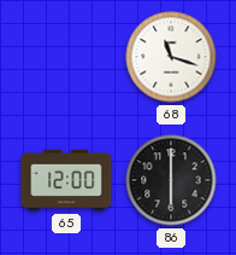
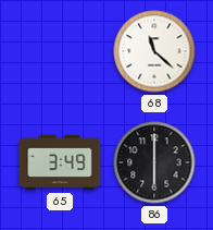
68: 11:18 -> 11:22 (154, 51)
65: 12:00 -> 3:49 (60, 162)
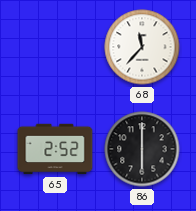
68: 11:22 -> 11:37 (142, 47)
65: 3:49 -> 2:52 (55, 149)
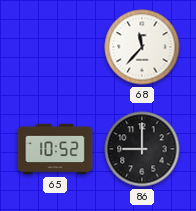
65: 2:52 -> 10:52 (55, 149)
86: 6:00 -> 9:00 (142, 149)
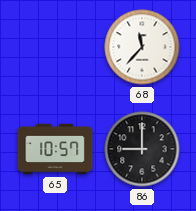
65: 10:52 -> 10:57 (55, 149)
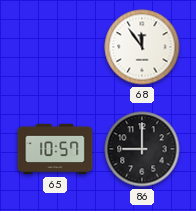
68: 11:37 -> 11:54 (142, 47)
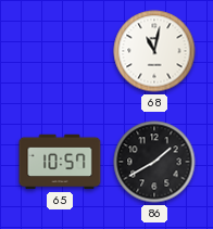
68: 11:54 -> 11:02 (154, 51)
86: 9:00 -> 1:40 (154, 162)
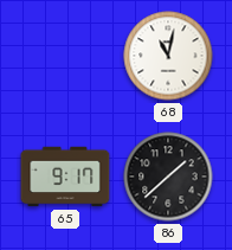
65: 10:57 -> 9:17 (65, 177)
86: 1:40 -> 1:38 (168, 177)
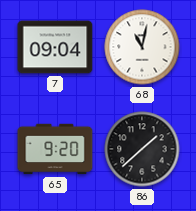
7: none -> 09:04 (55, 47)
65: 9:17 -> 9:20 (55, 149)
